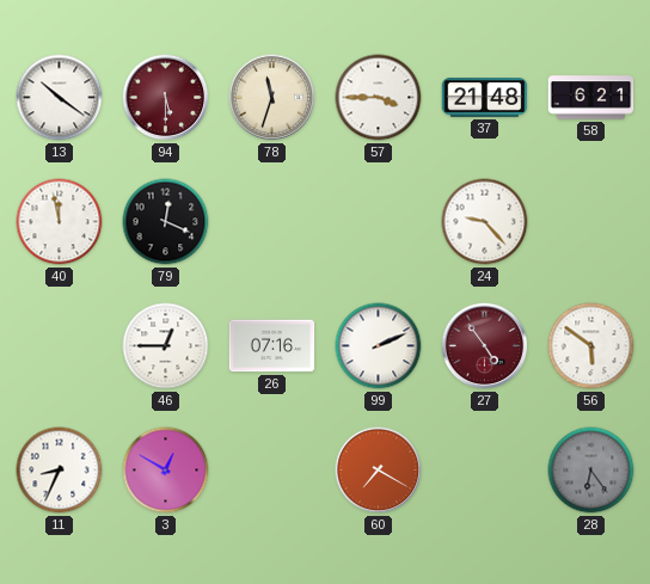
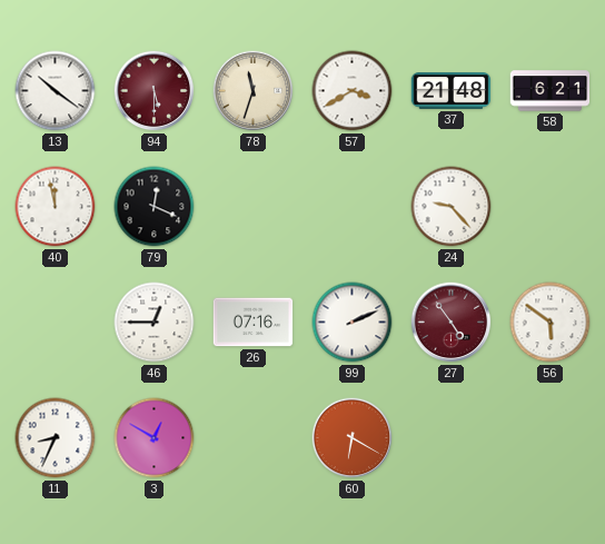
57: 3:45 -> 3:40 (353, 91)
60: 7:20 -> 6:20 (353, 438)
28: 6:24 -> none (591, 471)
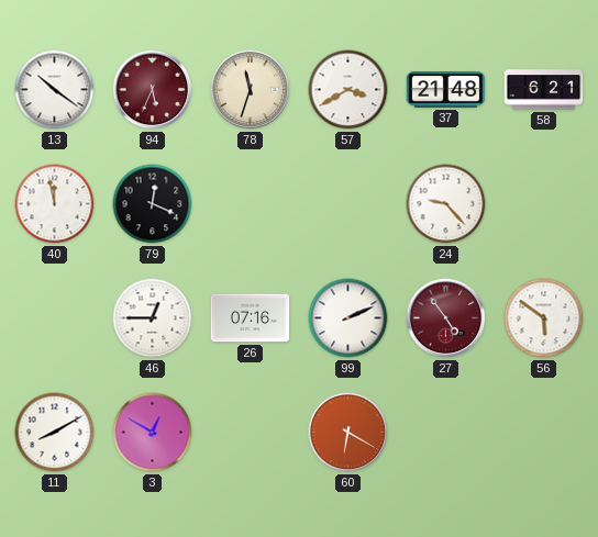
94: 5:30 -> 5:34 (153, 90)
11: 8:34 -> 8:10 (55, 433)
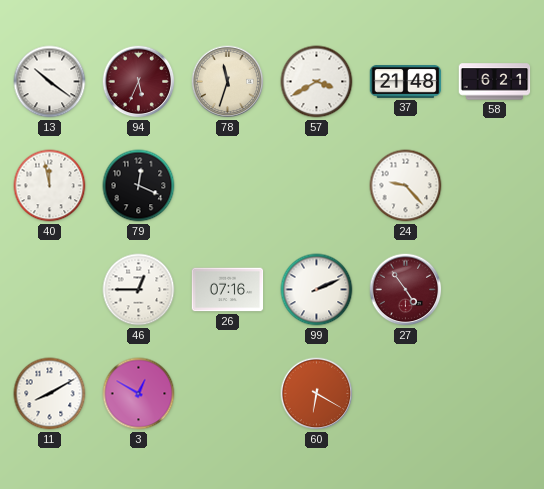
56: 5:51 -> none (544, 318)
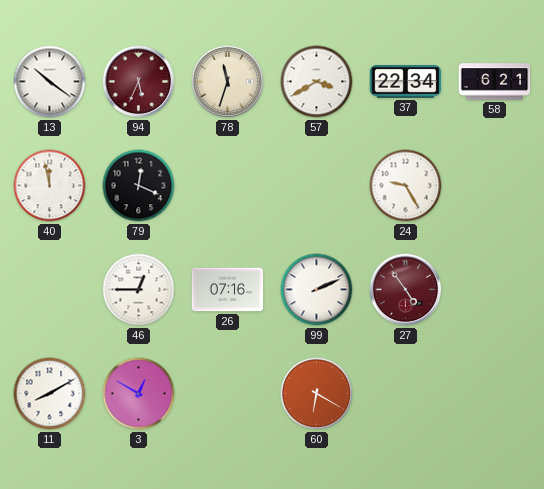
37: 21:48 -> 22:34 (406, 82)
24: 9:23 -> 9:25 (406, 186)
